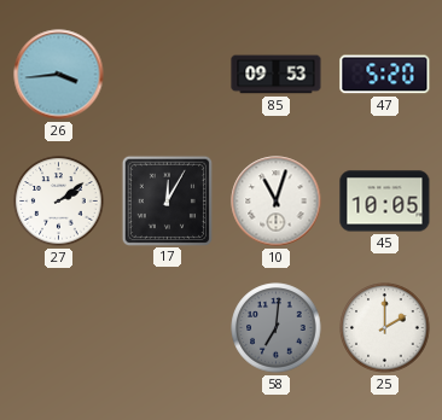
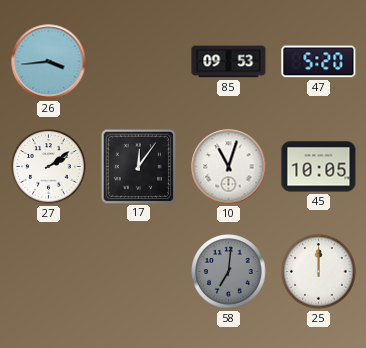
17: 12:05 -> 12:06 (138, 166)
25: 2:00 -> 12:00 (319, 272)
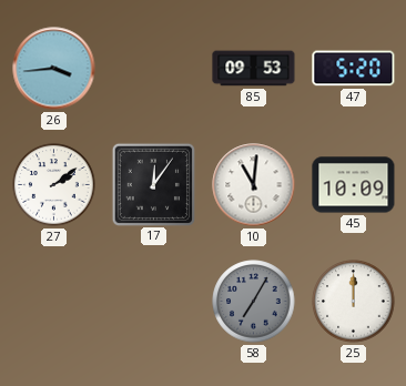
10: 11:03 -> 11:01 (254, 185)
45: 10:05 -> 10:09 (354, 185)
58: 7:01 -> 7:05 (254, 302)
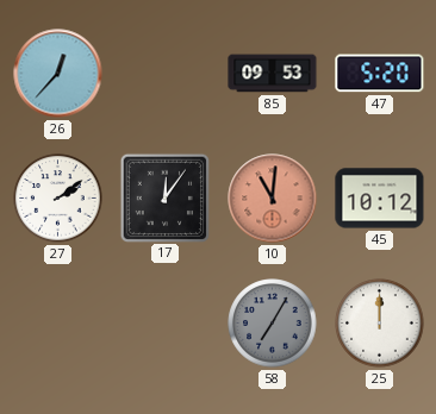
26: 3:44 -> 12:37 (58, 74)
10 dial: white -> salmon (273, 199)
45: 10:09 -> 10:12 (380, 199)
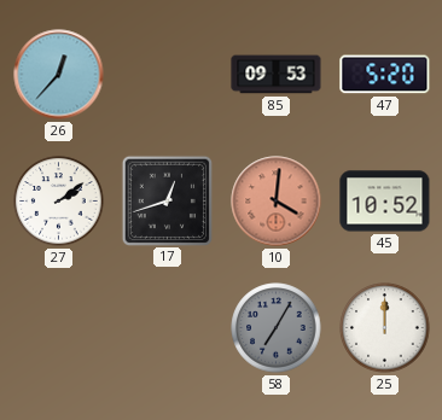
17: 12:06 -> 12:42 (167, 200)
10: 11:01 -> 4:01 (277, 202)
45: 10:12 -> 10:52 (385, 202)
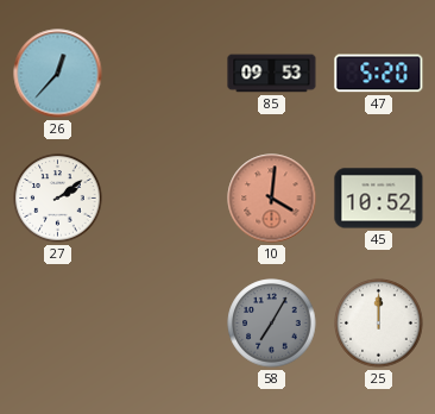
17: 12:42 -> none (167, 200)
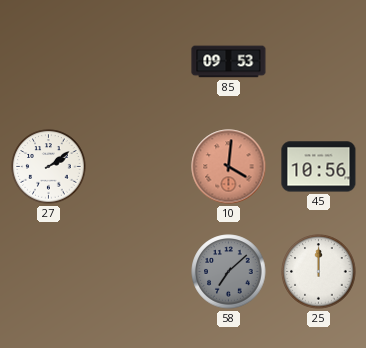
26: 12:37 -> none (58, 74)
47: 5:20 -> none (379, 74)
45: 10:52 -> 10:56 (319, 167)
58: 7:05 -> 7:08 (229, 272)
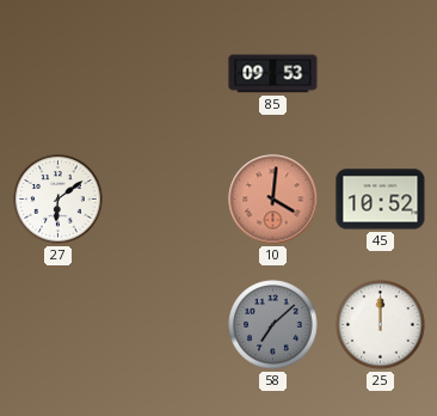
27: 2:09 -> 6:09 (59, 200)
45: 10:56 -> 10:52 (381, 200)
